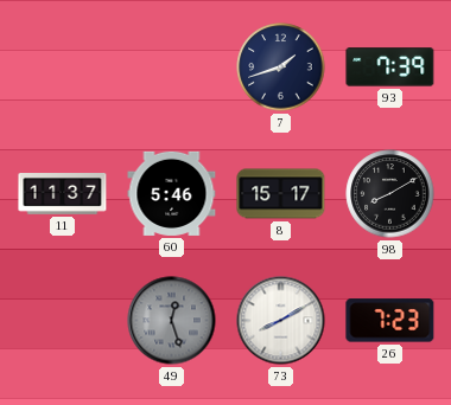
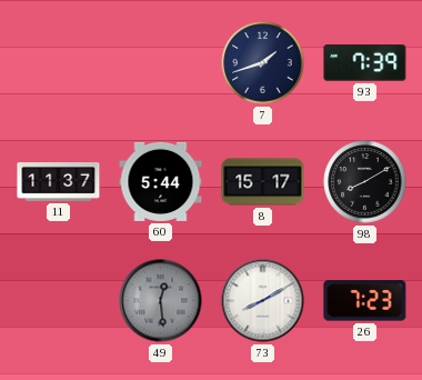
60: 5:46 -> 5:44 (161, 181)
49: 12:27 -> 12:29 (161, 301)
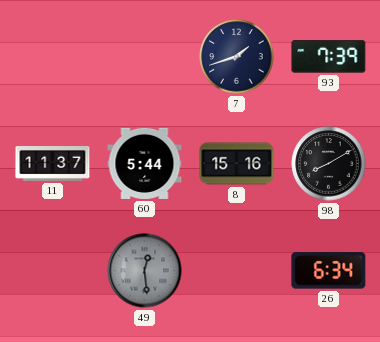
8: 15:17 -> 15:16 (237, 164)
73: 8:10 -> none (263, 301)
26: 7:23 -> 6:34 (329, 271)
